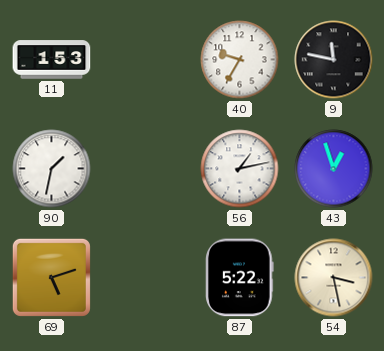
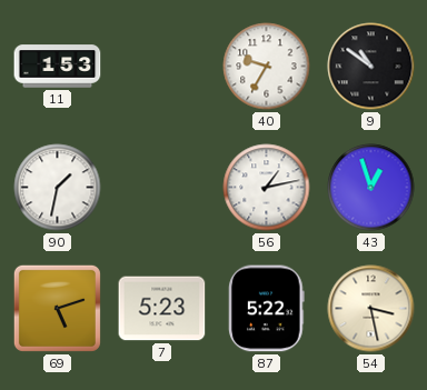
9: 11:47 -> 10:51 (371, 67)
7: none -> 5:23 (162, 309)
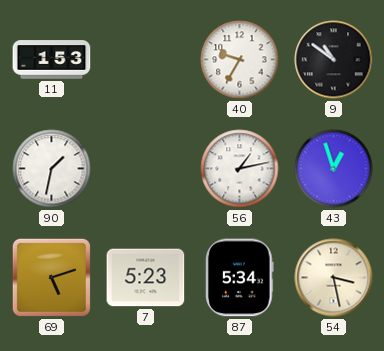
87: 5:22 -> 5:34 (240, 278)
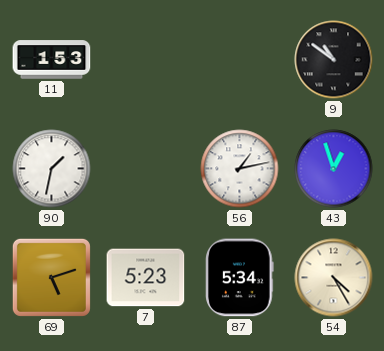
40: 9:35 -> none (240, 60)
54: 3:28 -> 4:25 (334, 278)
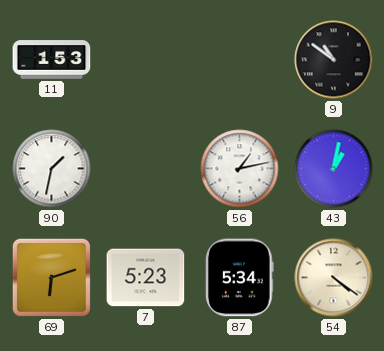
43: 12:57 -> 1:02 (334, 169)
69: 5:12 -> 6:12 (51, 277)
54: 4:25 -> 4:21 (334, 278)
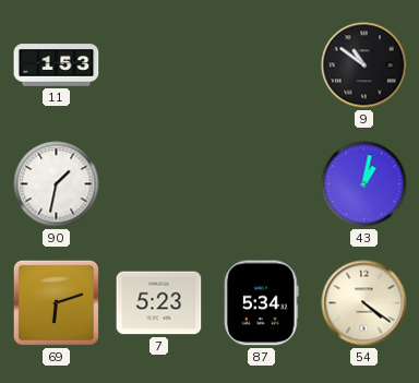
56: 1:13 -> none (240, 169)
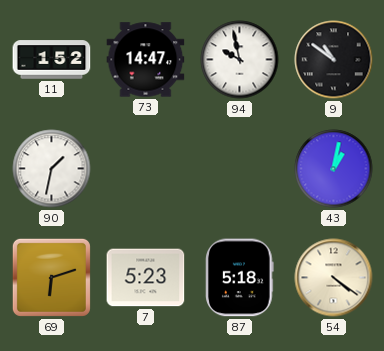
11: 1:53 -> 1:52 (52, 60)
73: none -> 14:47 (146, 60)
94: none -> 9:58 (240, 60)
87: 5:34 -> 5:18 (240, 278)
